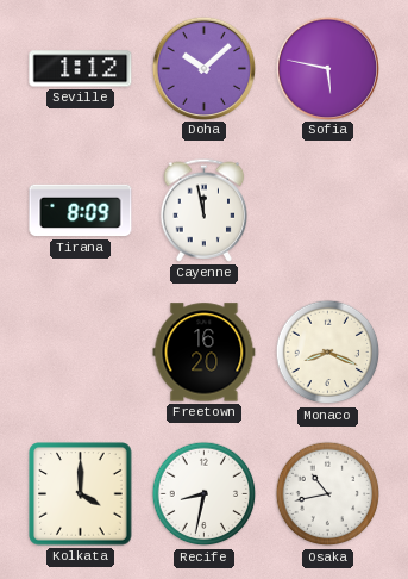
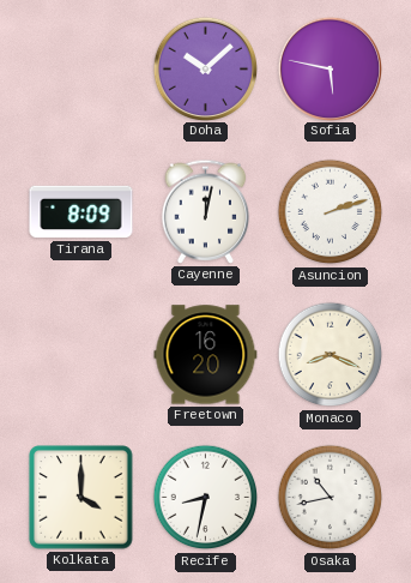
Seville: 1:12 -> none (81, 69)
Cayenne: 11:58 -> 12:02 (206, 211)
Asuncion: none -> 2:12 (331, 212)
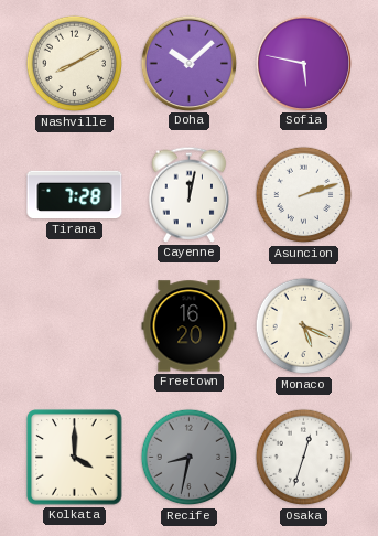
Nashville: none -> 8:10 (75, 64)
Tirana: 8:09 -> 7:28 (75, 195)
Monaco: 8:19 -> 5:19 (304, 326)
Recife dial: white -> grey (190, 458)
Osaka: 10:43 -> 12:33 (304, 458)
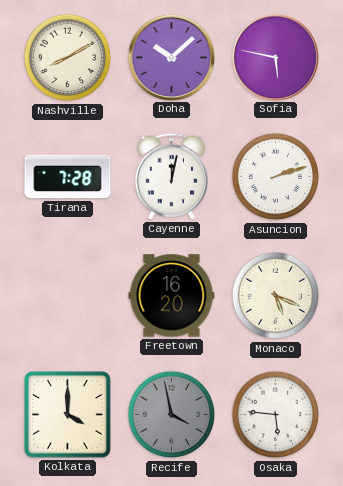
Recife: 8:32 -> 3:58 (172, 415)
Osaka: 12:33 -> 5:46 (276, 415)
